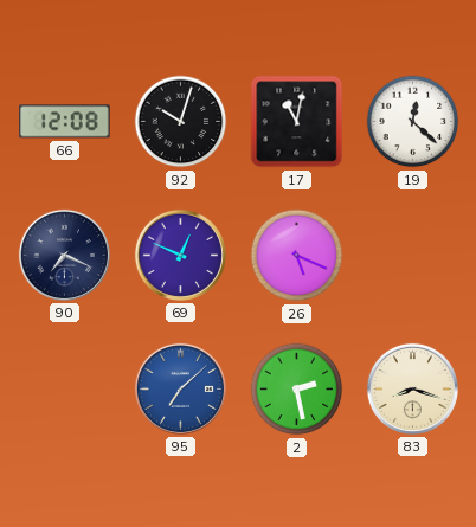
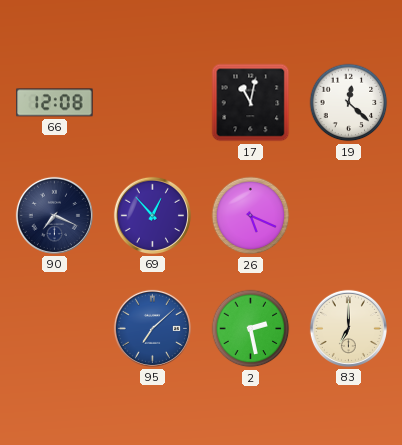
92: 10:03 -> none (181, 122)
69: 12:49 -> 12:53 (152, 215)
83: 8:18 -> 7:00 (348, 328)
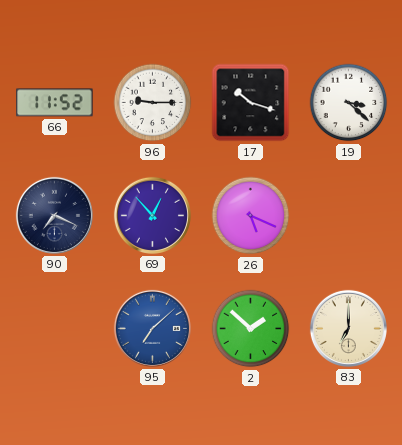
66: 12:08 -> 11:52 (55, 103)
96: none -> 9:15 (153, 103)
17: 11:02 -> 10:18 (251, 103)
19: 12:22 -> 3:22 (349, 103)
2: 2:28 -> 1:52 (251, 329)
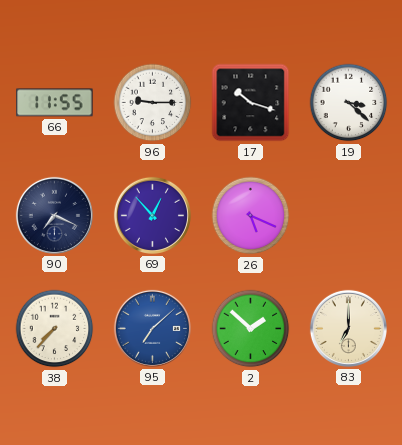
66: 11:52 -> 11:55 (55, 103)
38: none -> 7:37 (55, 329)
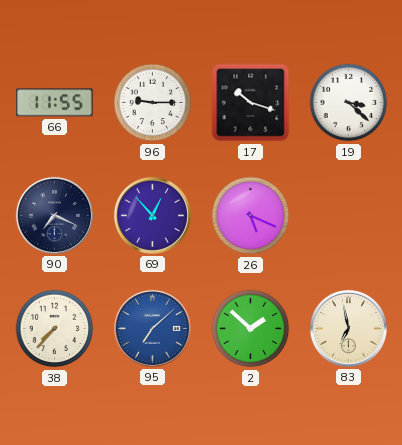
83: 7:00 -> 6:58 (348, 328)
